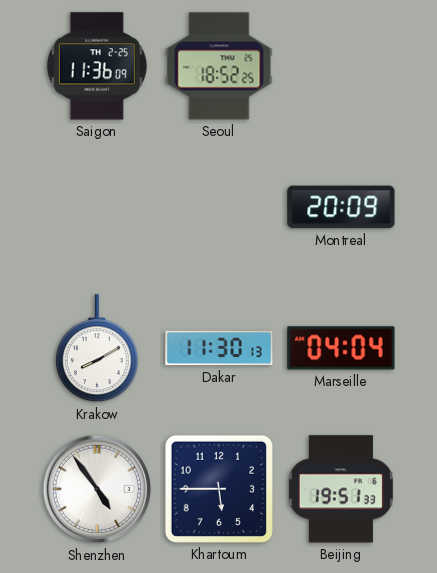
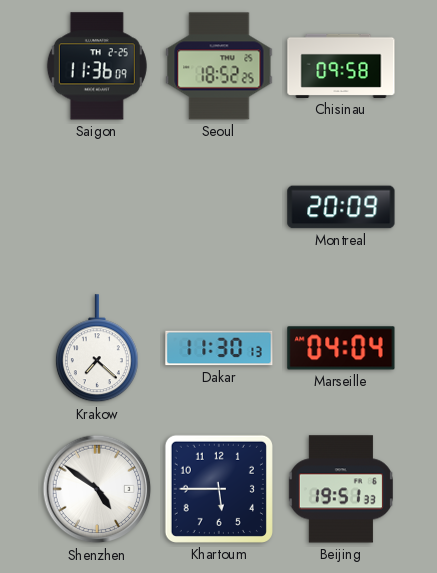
Chisinau: none -> 09:58 (341, 66)
Krakow: 8:10 -> 7:22 (97, 349)
Shenzhen: 4:54 -> 4:51 (97, 489)
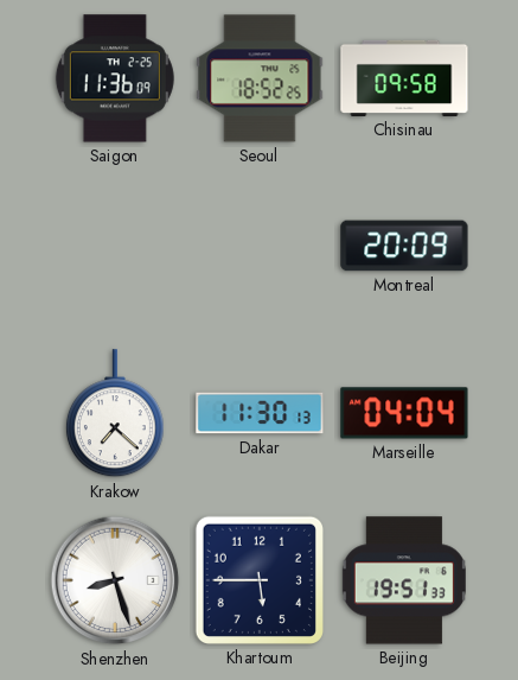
Shenzhen: 4:51 -> 8:27 (115, 580)
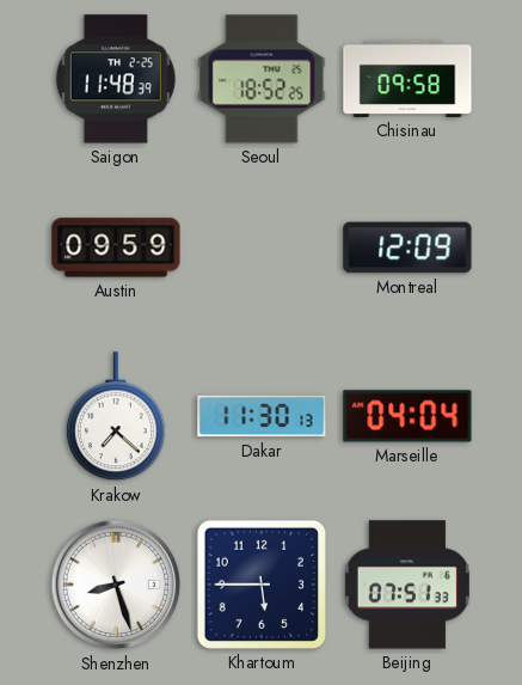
Saigon: 11:36 -> 11:48 (116, 79)
Austin: none -> 09:59 (116, 247)
Montreal: 20:09 -> 12:09 (407, 247)
Beijing: 19:51 -> 07:51 (407, 585)
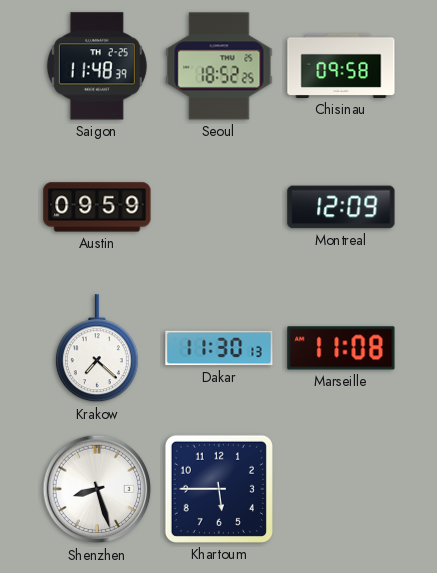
Marseille: 04:04 -> 11:08 (341, 348)
Beijing: 07:51 -> none (407, 585)
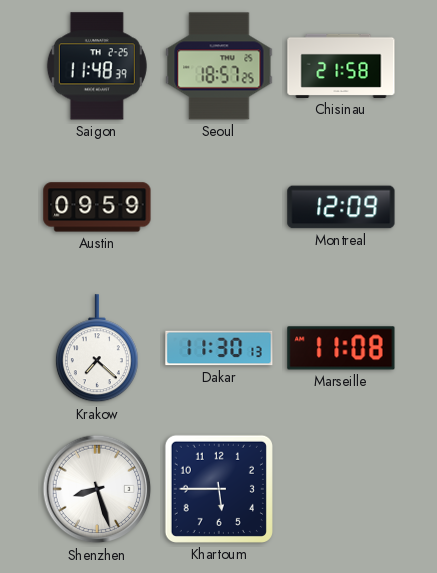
Seoul: 18:52 -> 18:57 (219, 66)
Chisinau: 09:58 -> 21:58 (341, 66)
